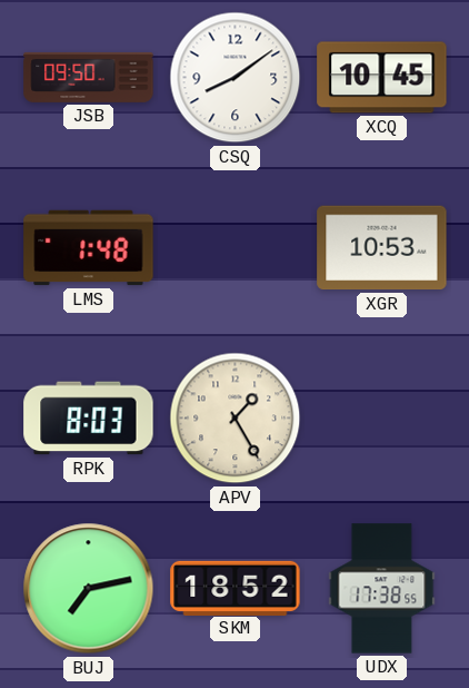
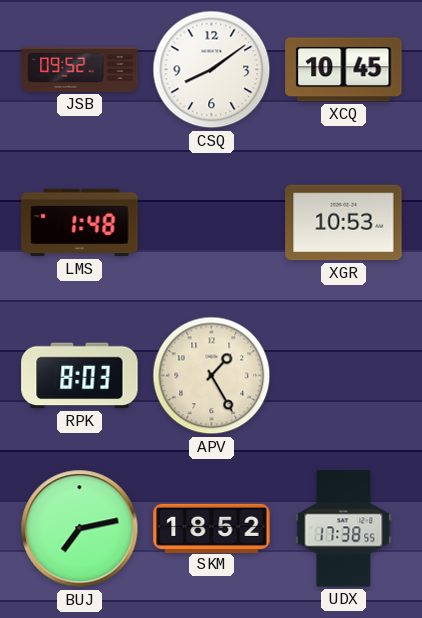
JSB: 09:50 -> 09:52 (80, 69)
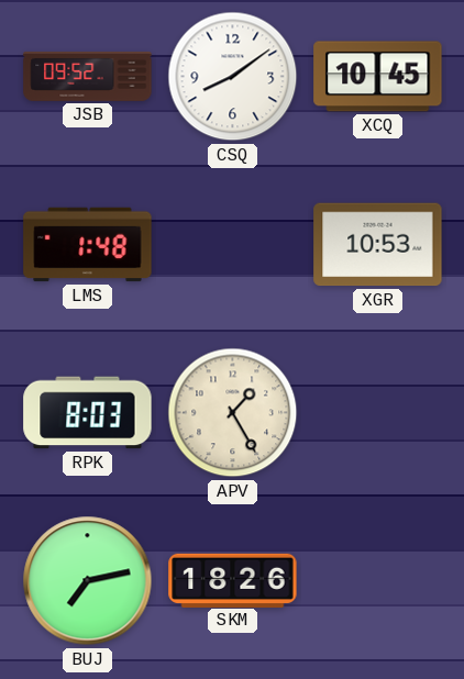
SKM: 18:52 -> 18:26 (233, 580)
UDX: 17:38 -> none (344, 529)
